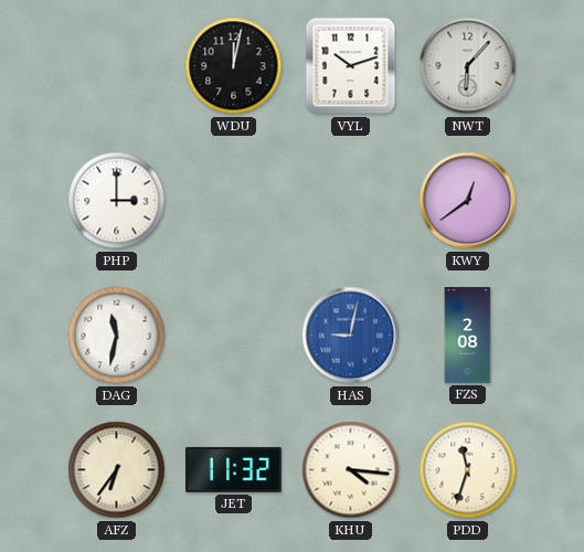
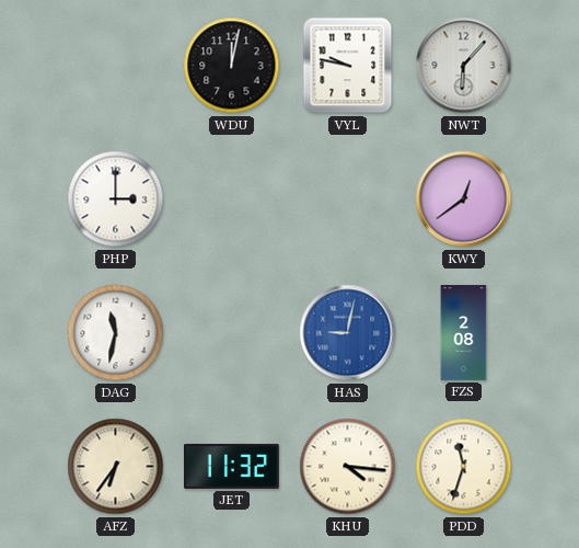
VYL: 10:12 -> 9:47 (348, 66)
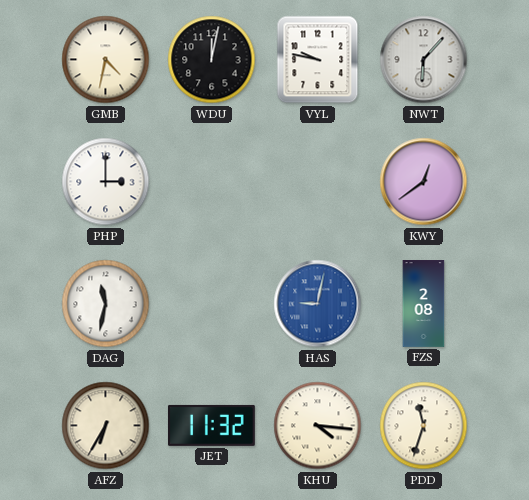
GMB: none -> 4:32 (106, 60)
AFZ: 6:36 -> 6:35 (106, 426)
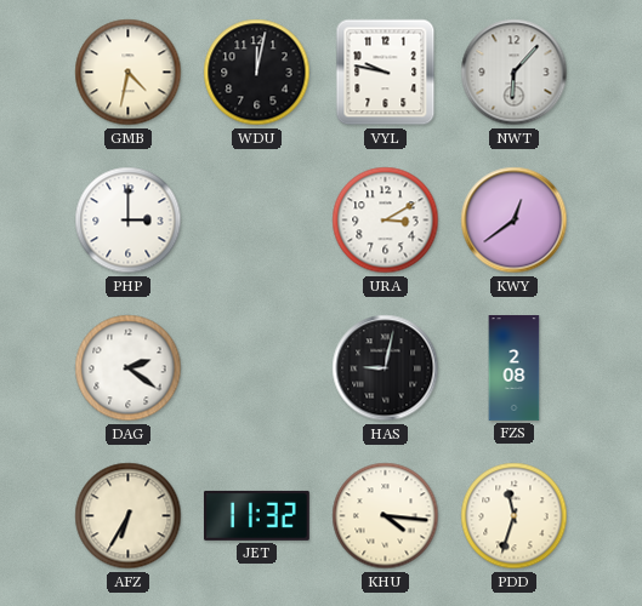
URA: none -> 3:10 (386, 221)
DAG: 11:32 -> 2:21 (129, 368)
HAS dial: blue -> black (386, 368)
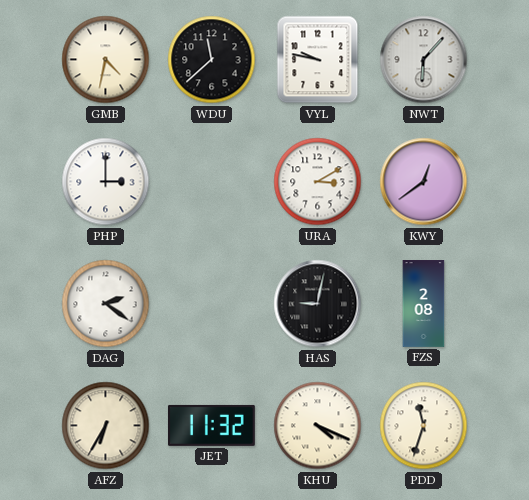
WDU: 12:02 -> 11:38 (212, 60)
KHU: 4:16 -> 4:19 (318, 426)
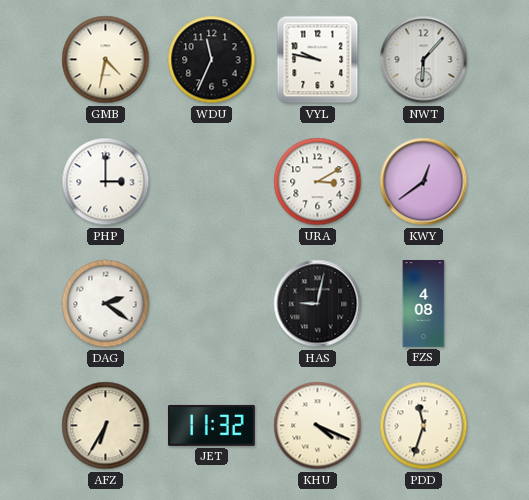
WDU: 11:38 -> 11:34 (212, 60)
FZS: 2:08 -> 4:08 (424, 304)
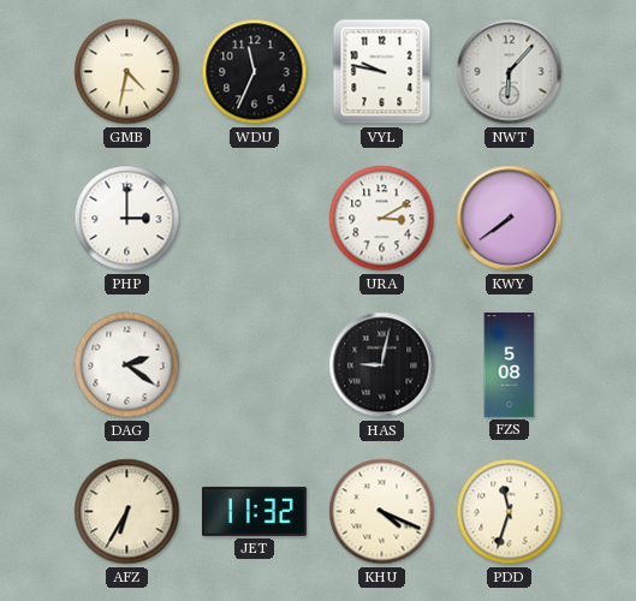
KWY: 12:39 -> 7:39 (510, 219)
FZS: 4:08 -> 5:08 (510, 365)
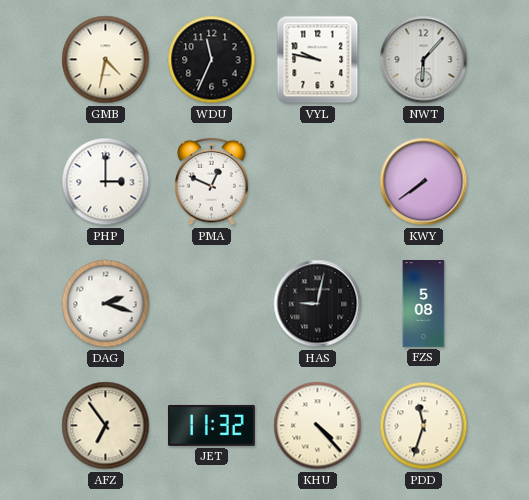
PMA: none -> 12:49 (212, 182)
URA: 3:10 -> none (382, 219)
DAG: 2:21 -> 2:18 (106, 304)
AFZ: 6:35 -> 6:54 (106, 426)
KHU: 4:19 -> 4:23 (318, 426)
